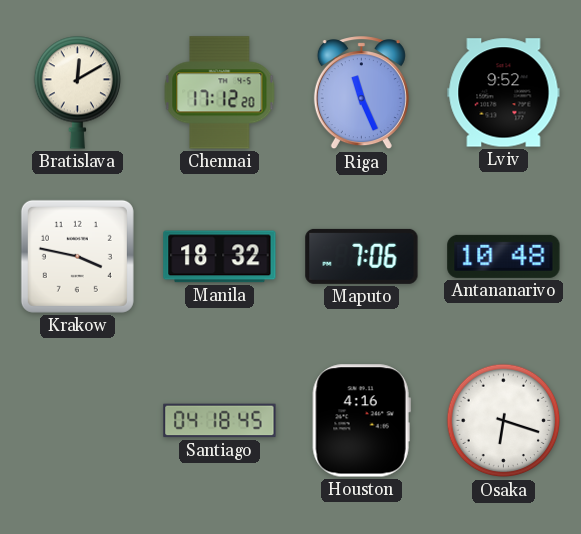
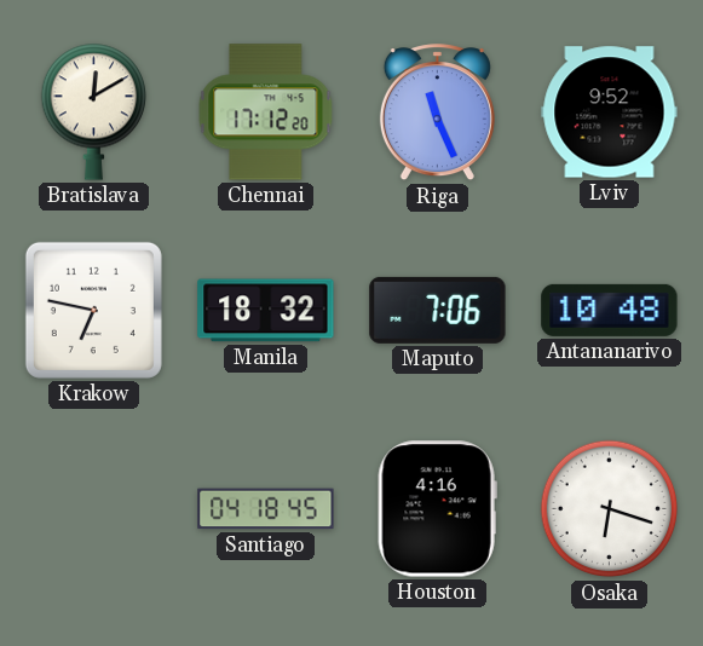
Krakow: 3:47 -> 6:47 (93, 310)
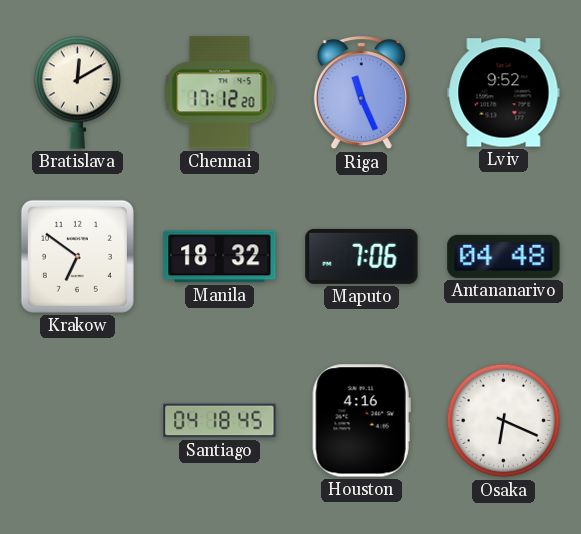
Krakow: 6:47 -> 6:51 (77, 256)
Antananarivo: 10:48 -> 04:48 (504, 256)
Osaka: 6:18 -> 6:19 (504, 421)
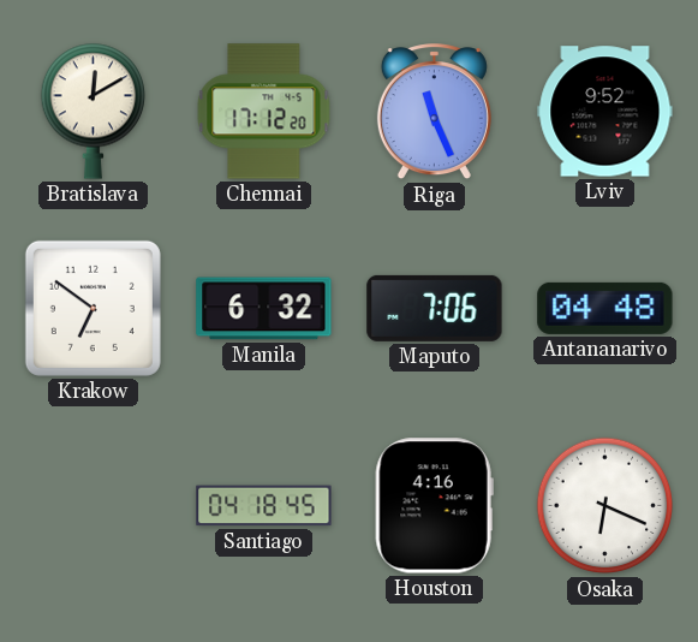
Manila: 18:32 -> 6:32 (264, 309)
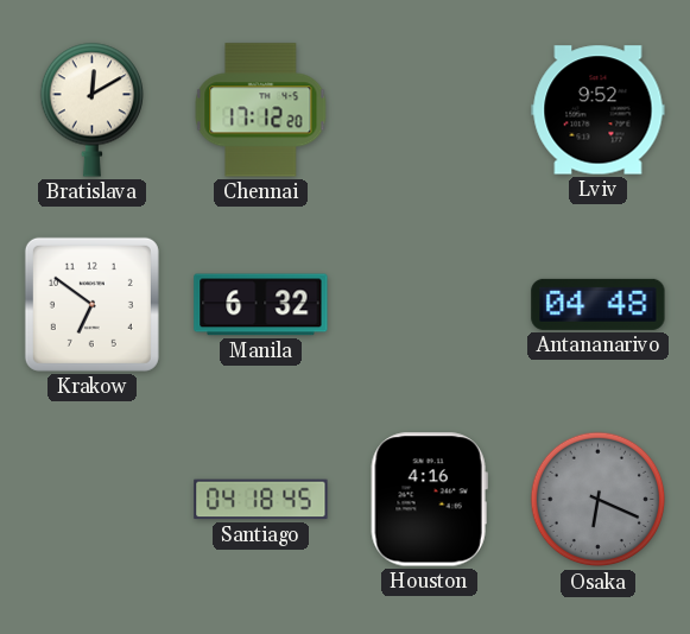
Riga: 11:26 -> none (434, 112)
Maputo: 7:06 -> none (435, 308)
Osaka dial: white -> grey (599, 500)
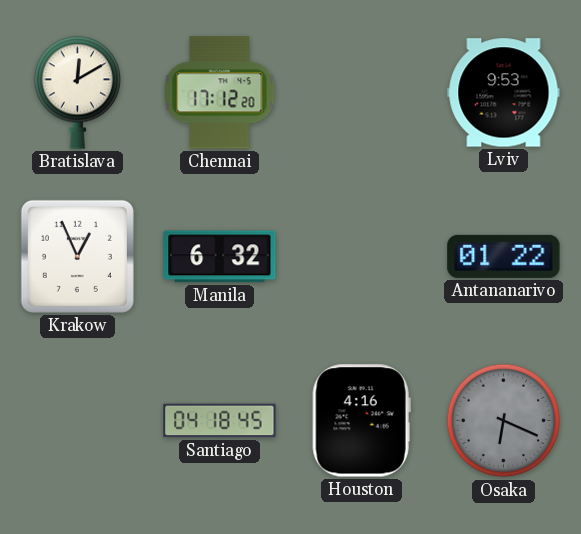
Lviv: 9:52 -> 9:53 (504, 93)
Krakow: 6:51 -> 12:56 (77, 256)
Antananarivo: 04:48 -> 01:22 (504, 256)
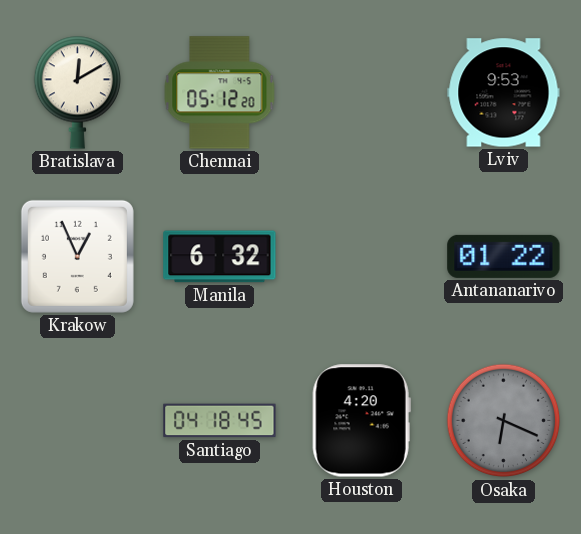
Chennai: 17:12 -> 05:12 (220, 93)
Houston: 4:16 -> 4:20 (361, 421)
